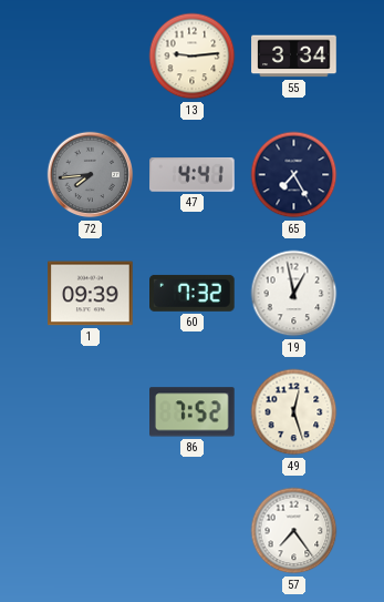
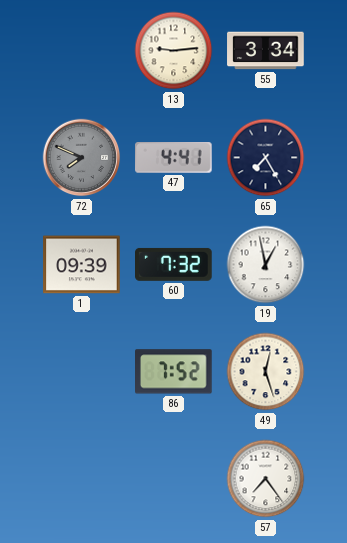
72: 7:44 -> 7:49 (82, 158)
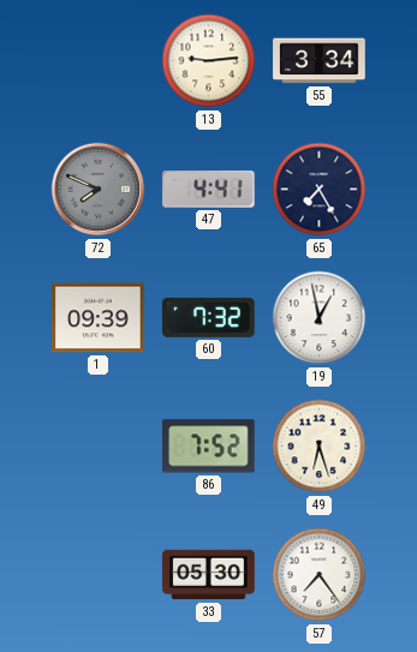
49: 12:27 -> 6:27 (320, 447)
33: none -> 05:30 (209, 575)
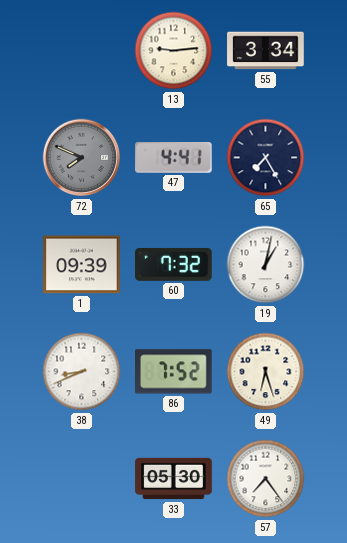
19: 12:58 -> 1:02 (266, 265)
38: none -> 8:41 (82, 372)
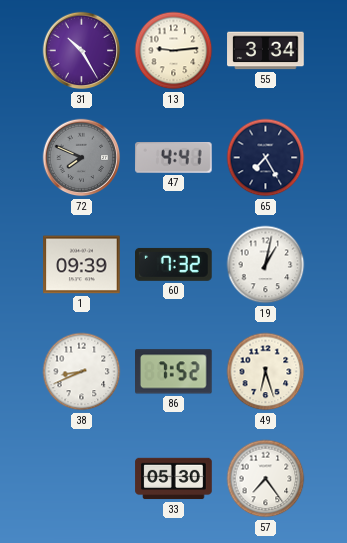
31: none -> 10:25 (82, 51)
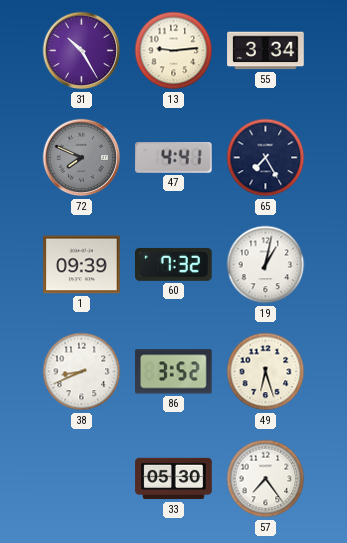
86: 7:52 -> 3:52 (174, 372)
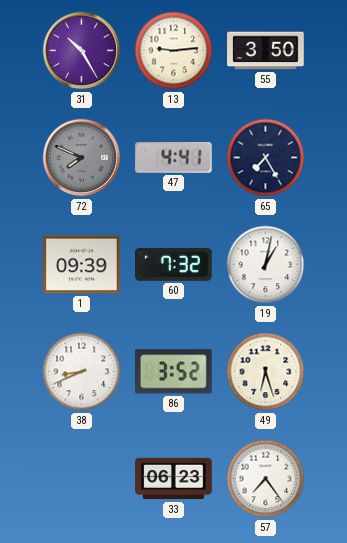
55: 3:34 -> 3:50 (266, 51)
33: 05:30 -> 06:23 (174, 479)
